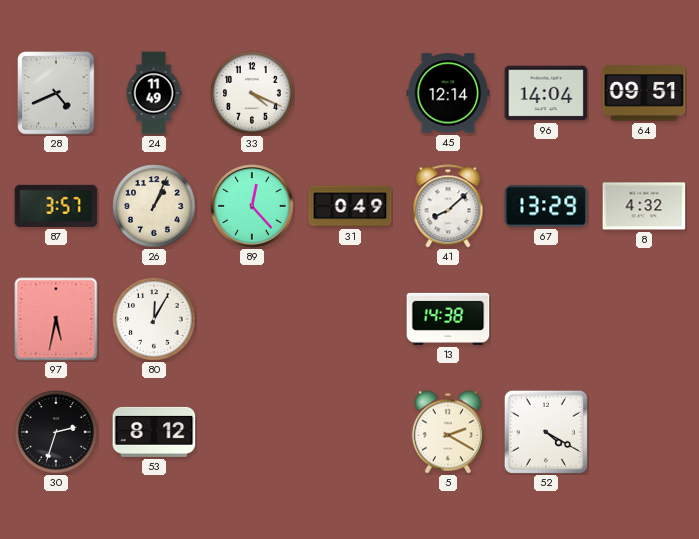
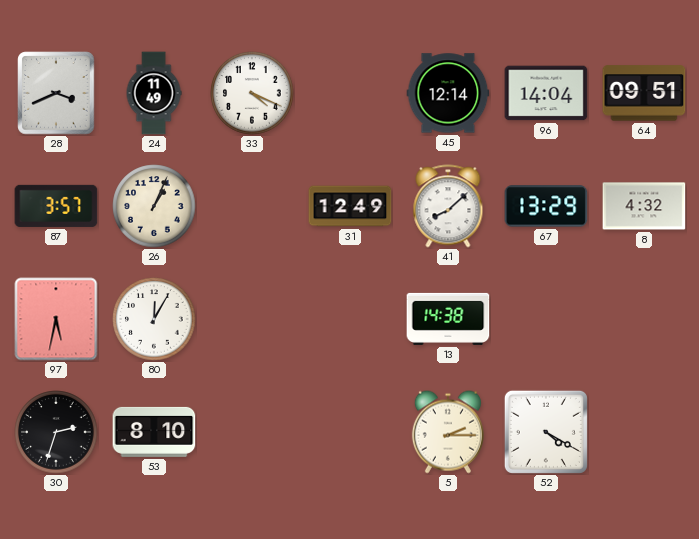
28: 4:41 -> 3:41 (56, 93)
89: 12:23 -> none (252, 206)
31: 0:49 -> 12:49 (350, 206)
53: 8:12 -> 8:10 (154, 432)
5: 2:20 -> 2:15 (448, 432)
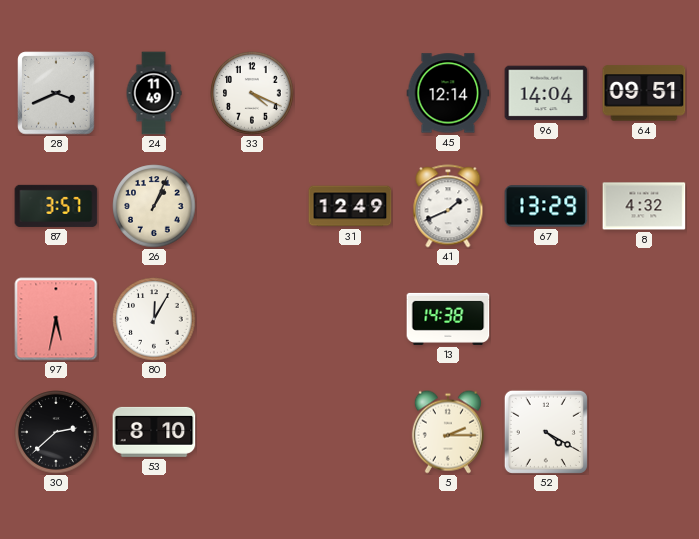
41: 8:08 -> 1:41 (448, 206)
30: 2:33 -> 2:38 (56, 432)
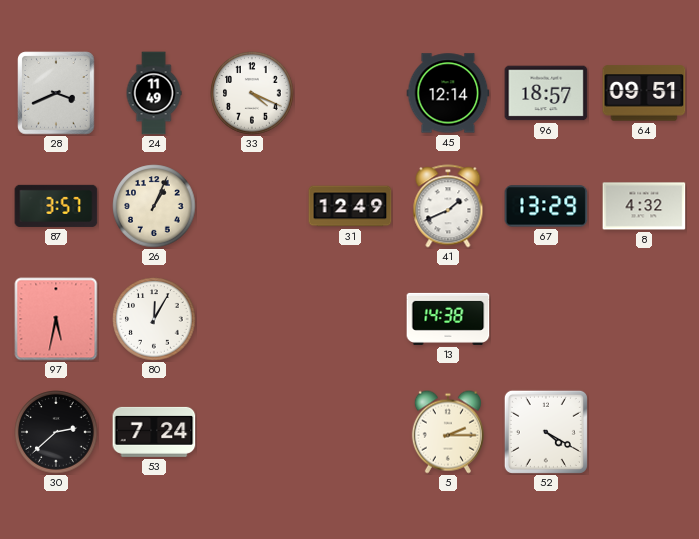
96: 14:04 -> 18:57 (546, 93)
53: 8:10 -> 7:24 (154, 432)
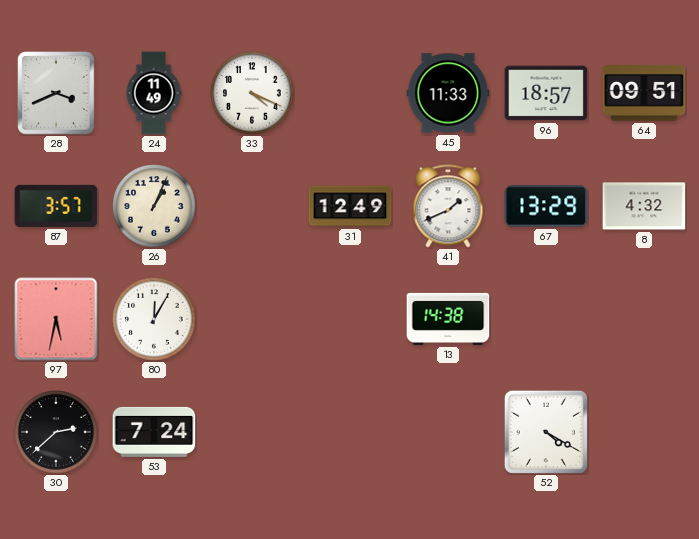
45: 12:14 -> 11:33 (448, 93)
5: 2:15 -> none (448, 432)
